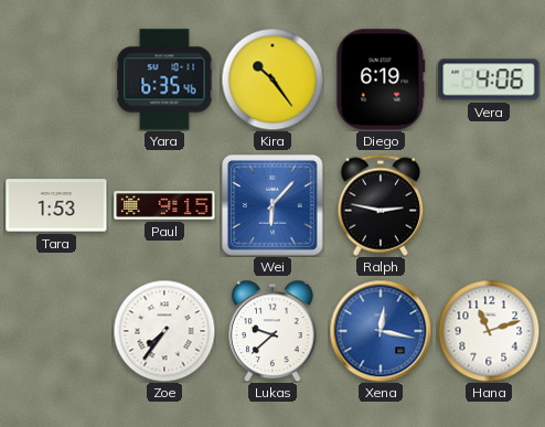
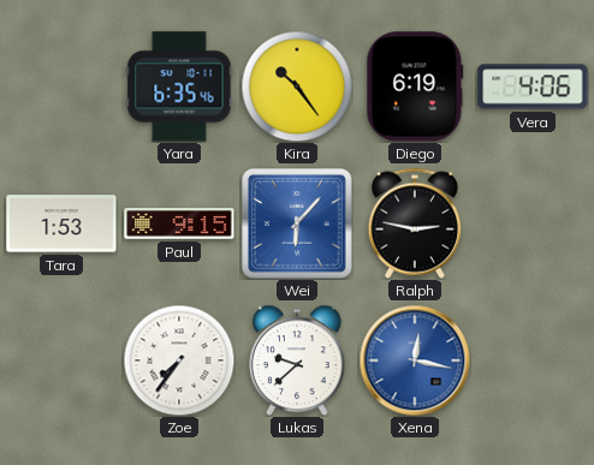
Hana: 11:12 -> none (489, 331)
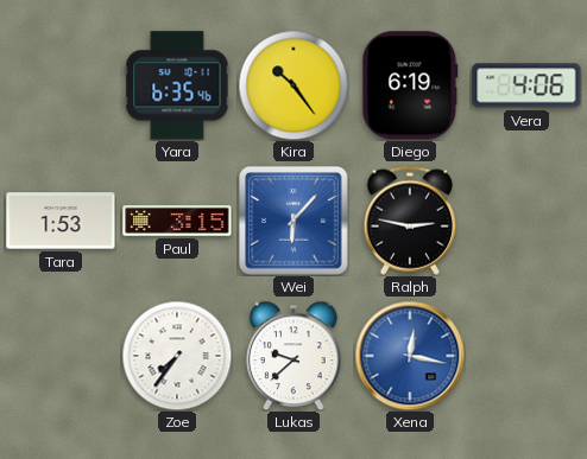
Paul: 9:15 -> 3:15 (177, 221)
